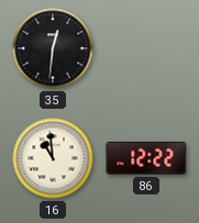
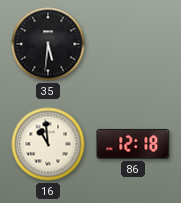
35: 12:31 -> 5:31 (48, 44)
86: 12:22 -> 12:18 (133, 144)
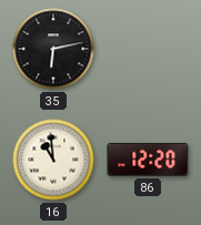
35: 5:31 -> 6:13 (53, 49)
86: 12:18 -> 12:20 (148, 160)
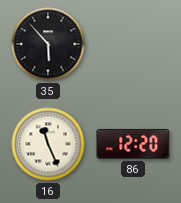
35: 6:13 -> 5:53 (48, 44)
16: 10:59 -> 11:26 (48, 144)
